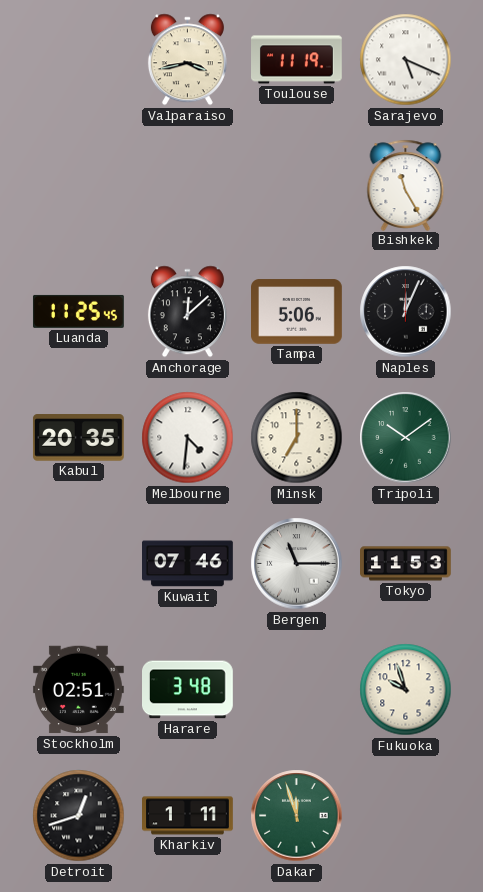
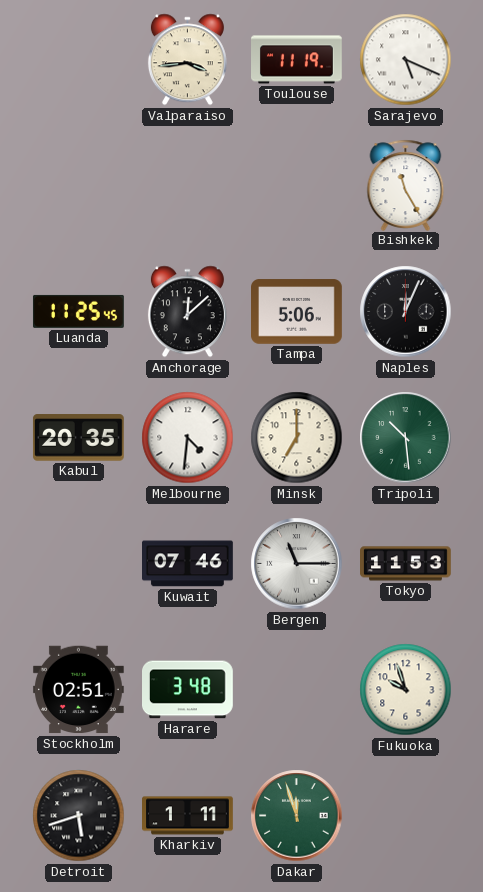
Valparaiso: 3:43 -> 3:44 (187, 60)
Tripoli: 10:09 -> 10:29 (406, 438)
Detroit: 12:42 -> 5:42 (79, 816)
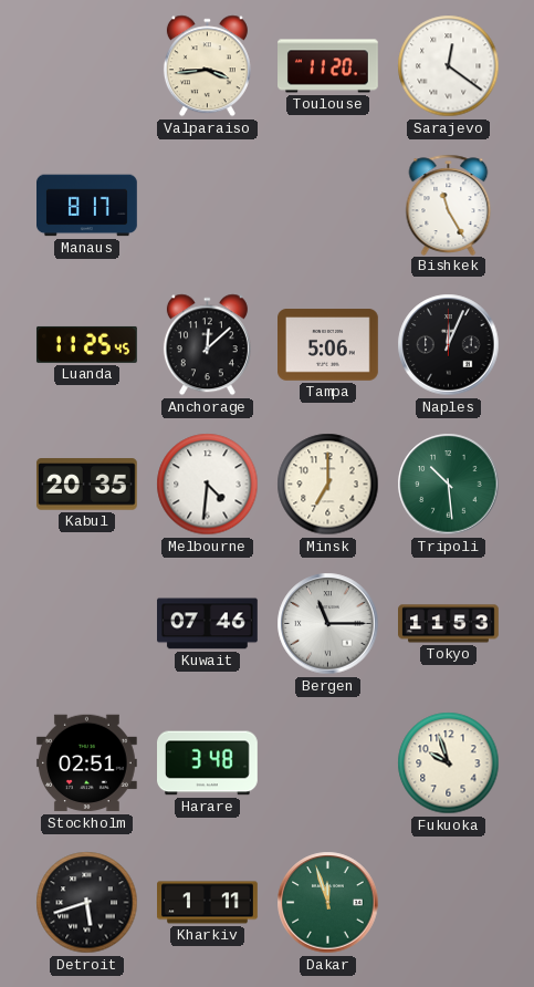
Toulouse: 11:19 -> 11:20 (328, 66)
Sarajevo: 5:19 -> 12:21 (449, 66)
Manaus: none -> 8:17 (87, 206)
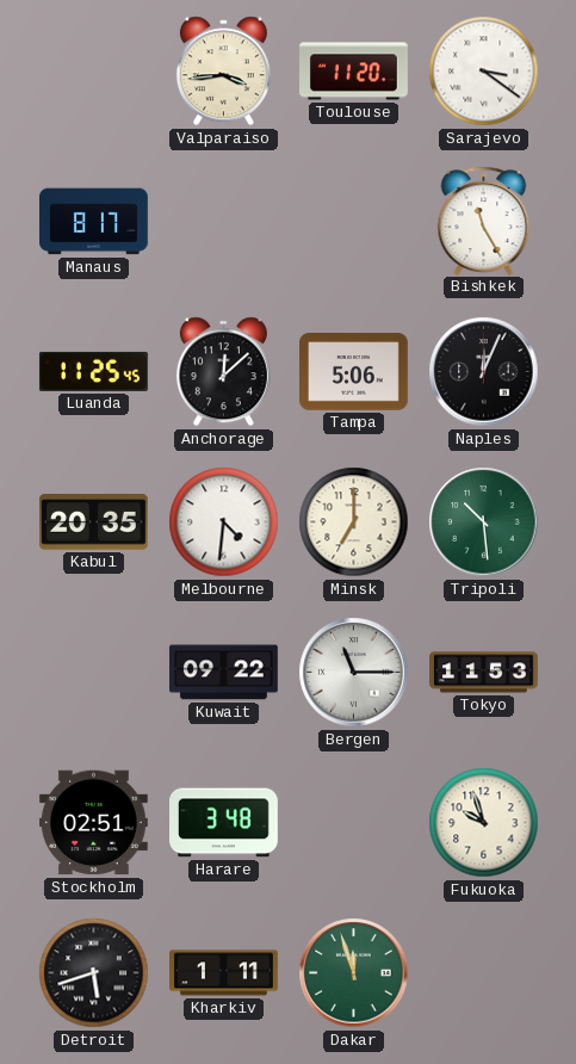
Sarajevo: 12:21 -> 3:21 (484, 72)
Kuwait: 07:46 -> 09:22 (224, 673)
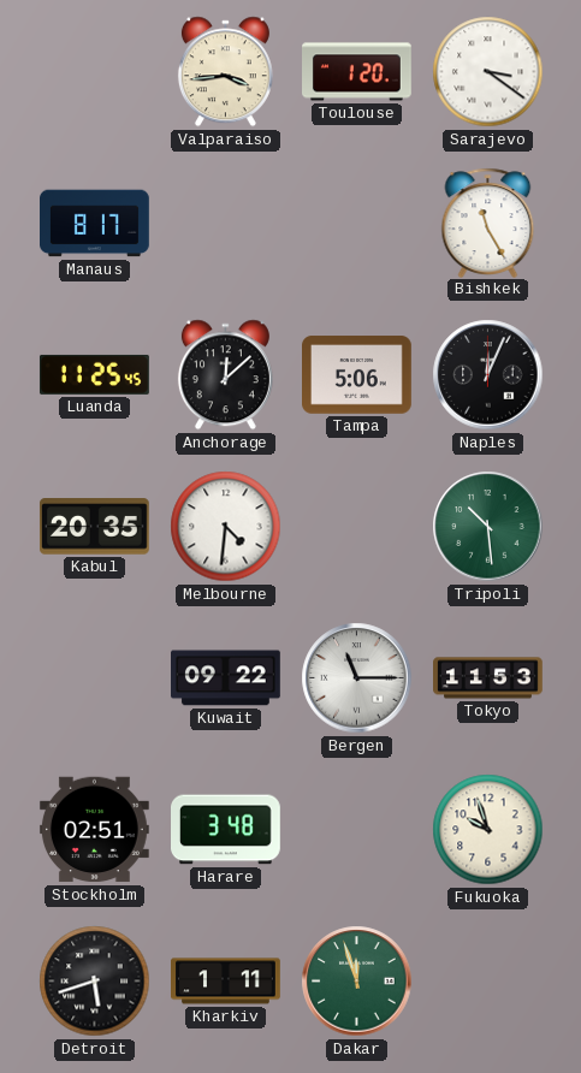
Toulouse: 11:20 -> 1:20 (357, 72)
Minsk: 7:00 -> none (354, 522)
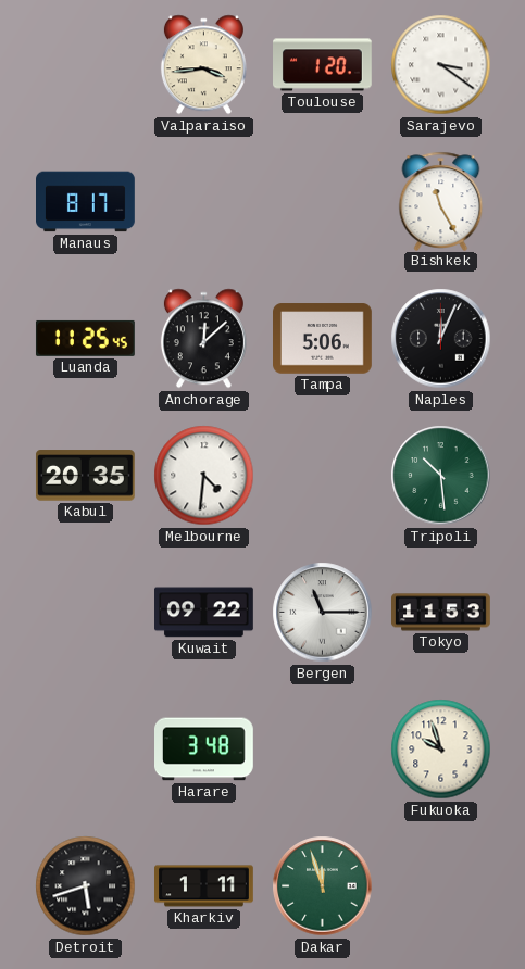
Stockholm: 02:51 -> none (95, 830)
